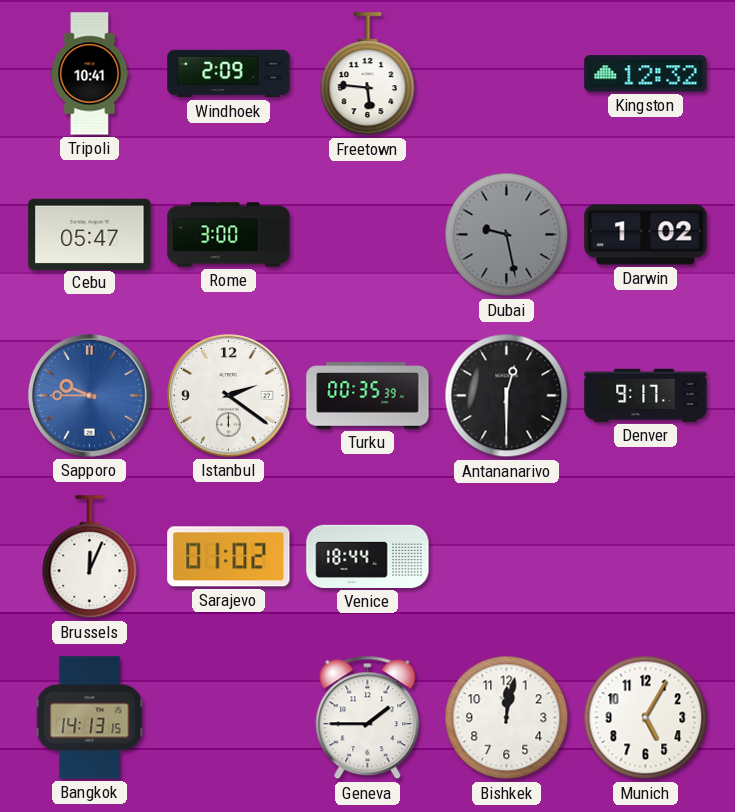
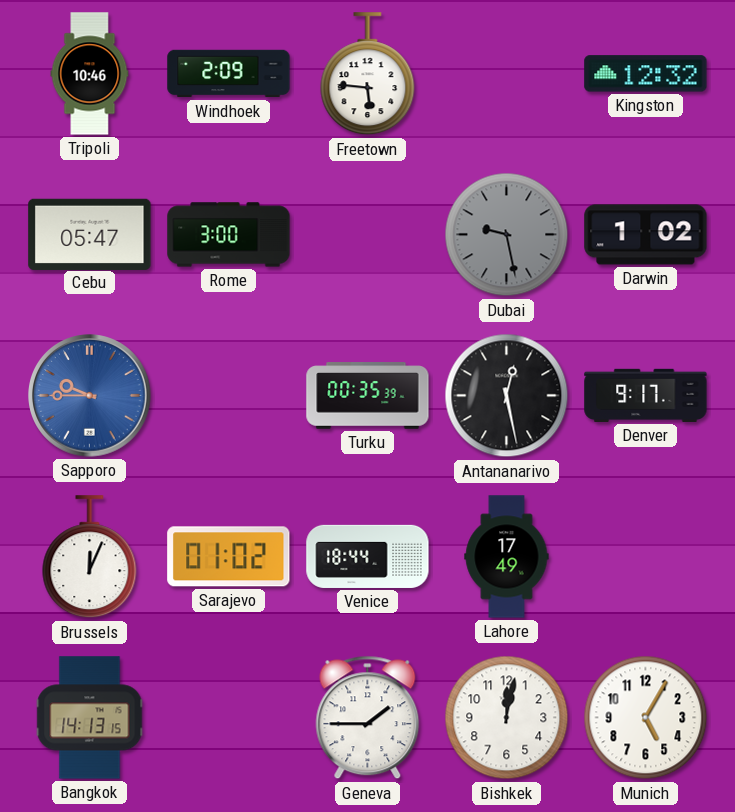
Tripoli: 10:41 -> 10:46 (90, 74)
Istanbul: 2:21 -> none (229, 396)
Antananarivo: 12:30 -> 12:28 (507, 396)
Lahore: none -> 17:49 (507, 557)
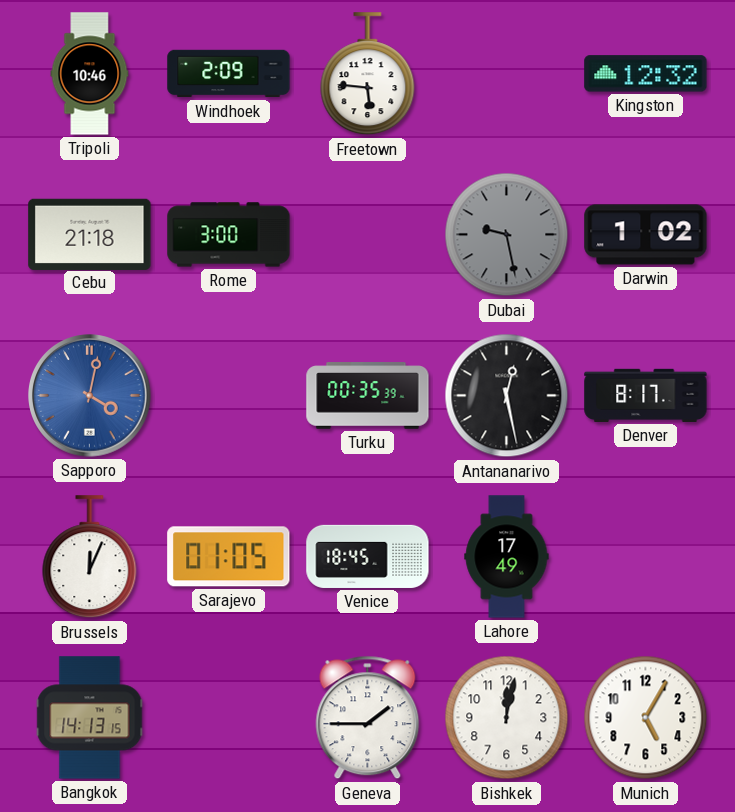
Cebu: 05:47 -> 21:18 (90, 234)
Sapporo: 9:45 -> 4:02 (90, 396)
Denver: 9:17 -> 8:17 (646, 395)
Sarajevo: 01:02 -> 01:05 (229, 557)
Venice: 18:44 -> 18:45 (368, 556)
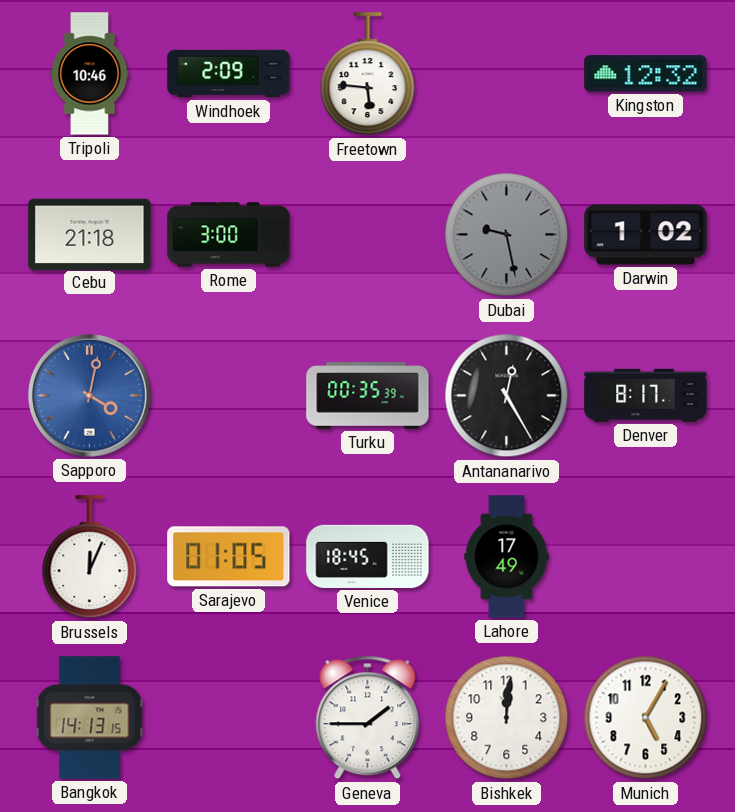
Antananarivo: 12:28 -> 12:25 (507, 396)
Bishkek: 12:02 -> 12:01 (507, 718)
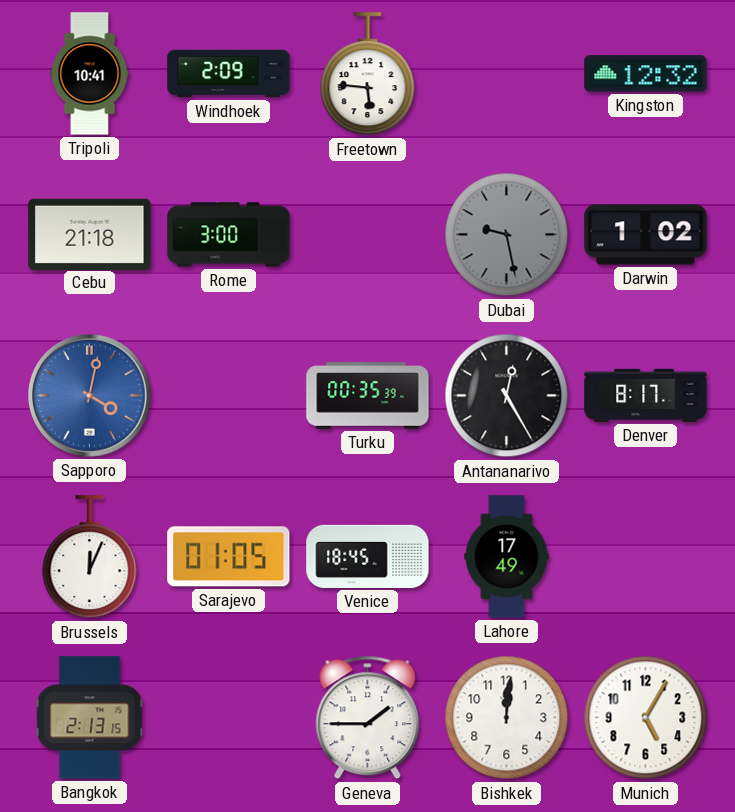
Tripoli: 10:46 -> 10:41 (90, 74)
Bangkok: 14:13 -> 2:13 (90, 718)
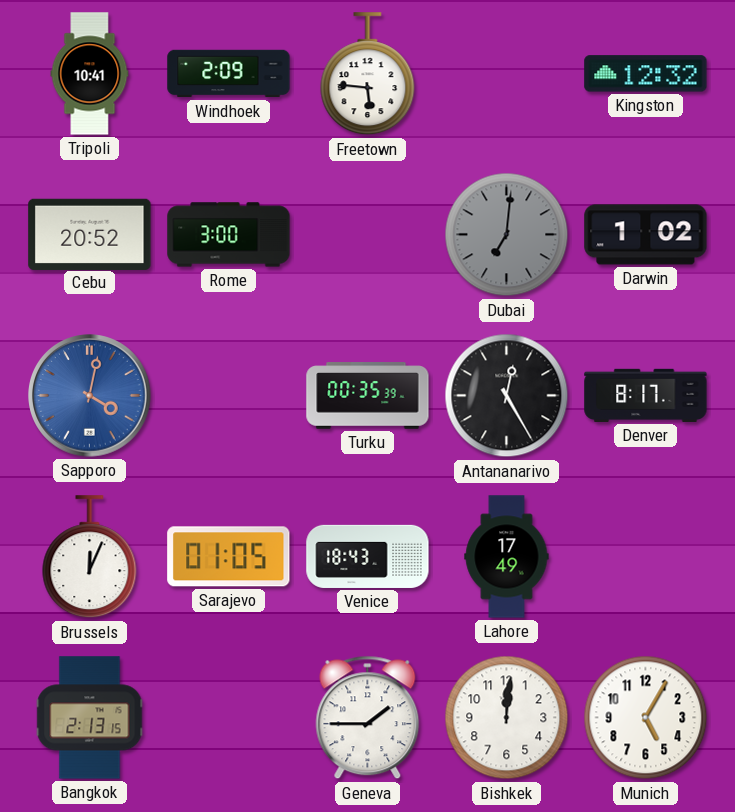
Cebu: 21:18 -> 20:52 (90, 234)
Dubai: 9:28 -> 7:01 (507, 235)
Venice: 18:45 -> 18:43 (368, 556)
